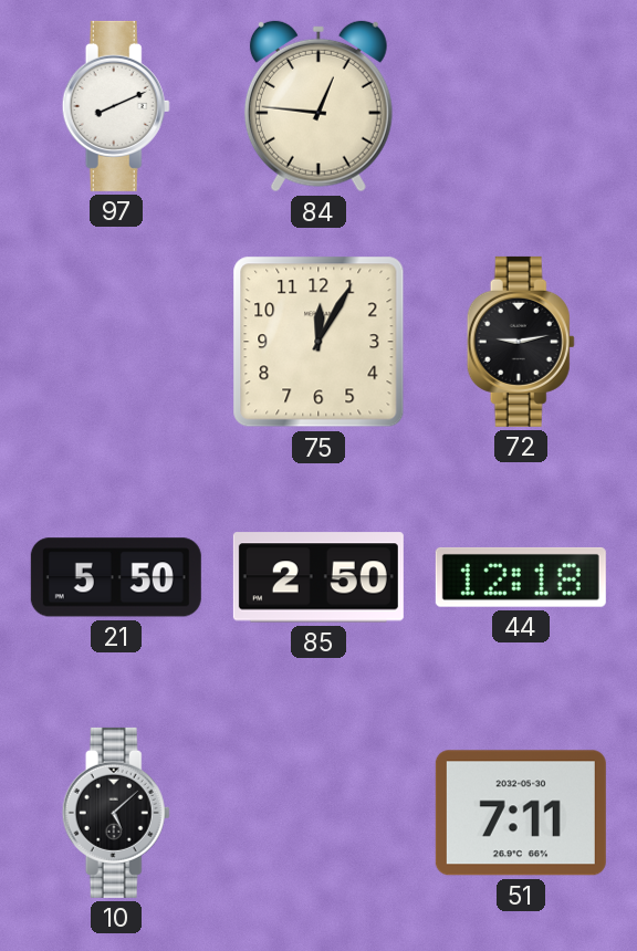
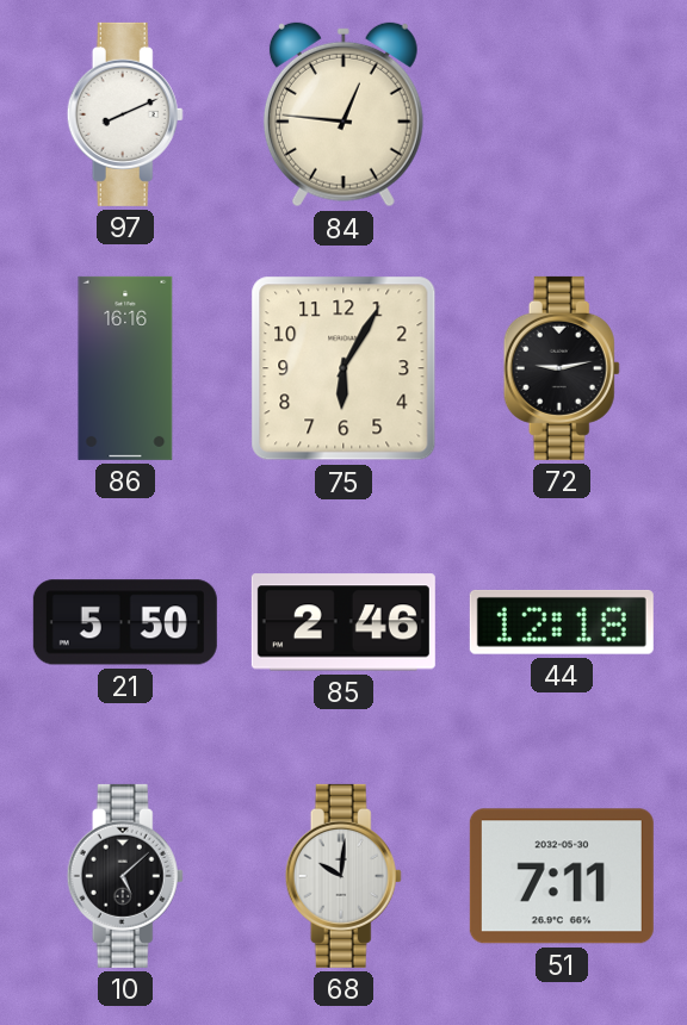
86: none -> 16:16 (125, 368)
75: 12:05 -> 6:05 (343, 368)
85: 2:50 -> 2:46 (343, 622)
68: none -> 10:01 (343, 876)
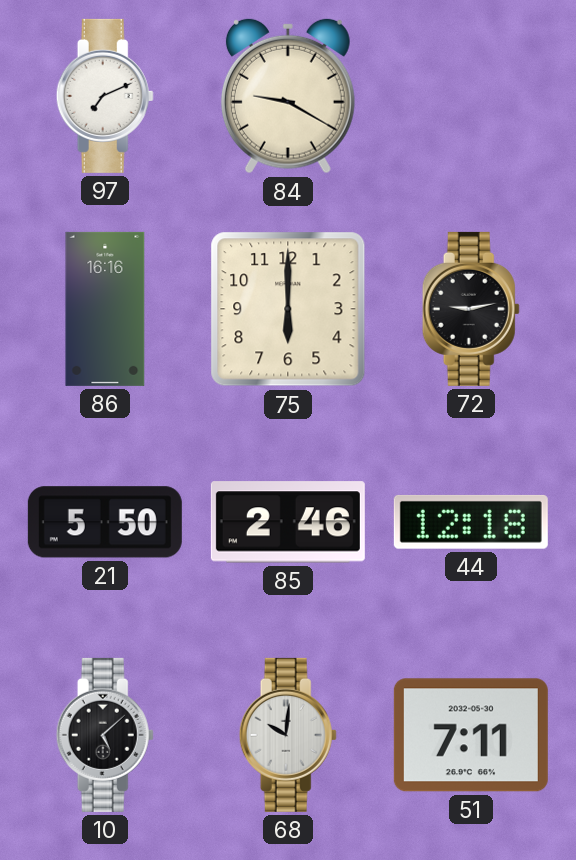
97: 8:11 -> 7:11 (105, 96)
84: 12:46 -> 9:20 (288, 96)
75: 6:05 -> 6:00 (288, 309)
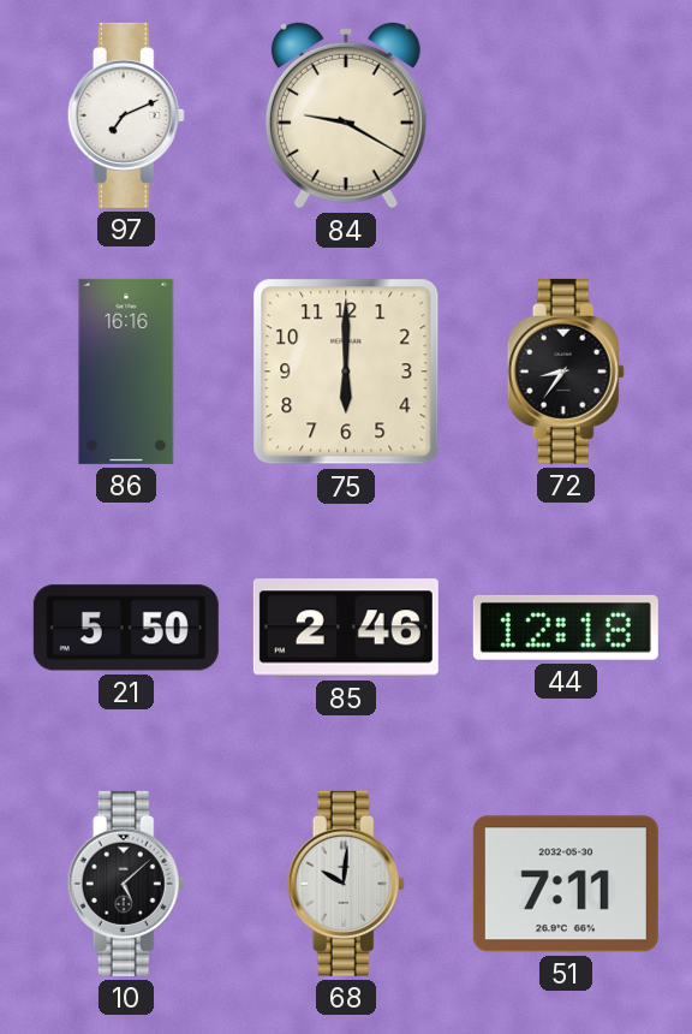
72: 9:13 -> 8:36 (566, 372)
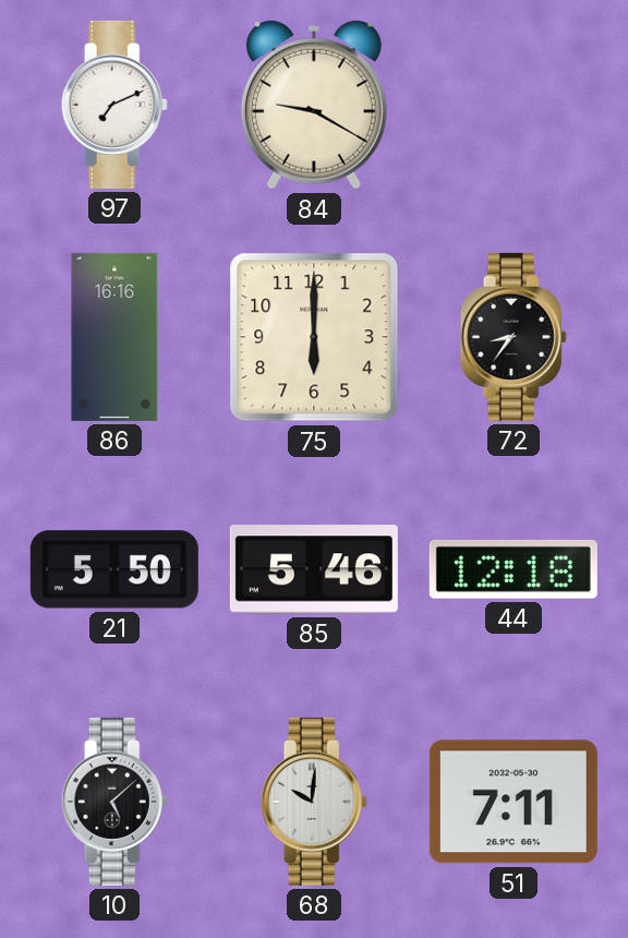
85: 2:46 -> 5:46 (314, 569)
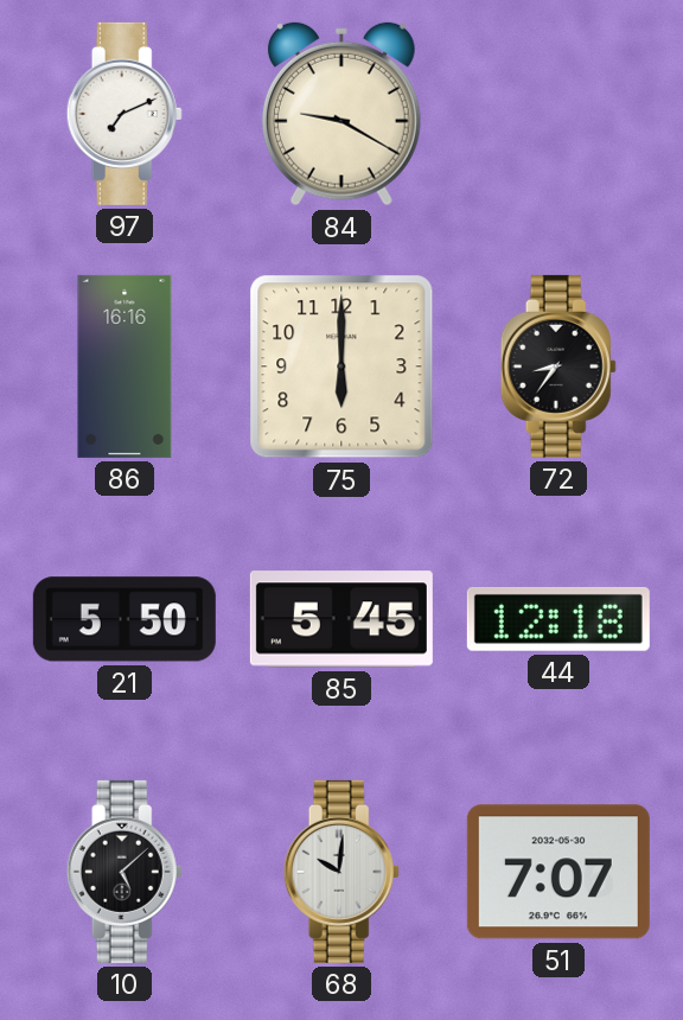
85: 5:46 -> 5:45 (341, 619)
51: 7:11 -> 7:07 (558, 872)
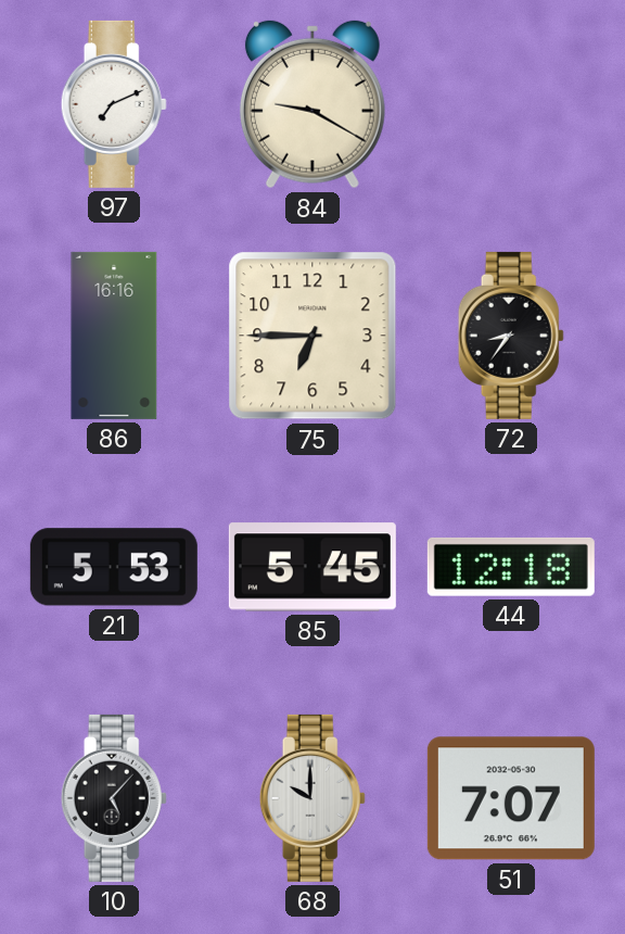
75: 6:00 -> 6:45 (312, 336)
21: 5:50 -> 5:53 (114, 567)
10: 5:08 -> 5:07 (114, 798)
68: 10:01 -> 10:00 (312, 798)
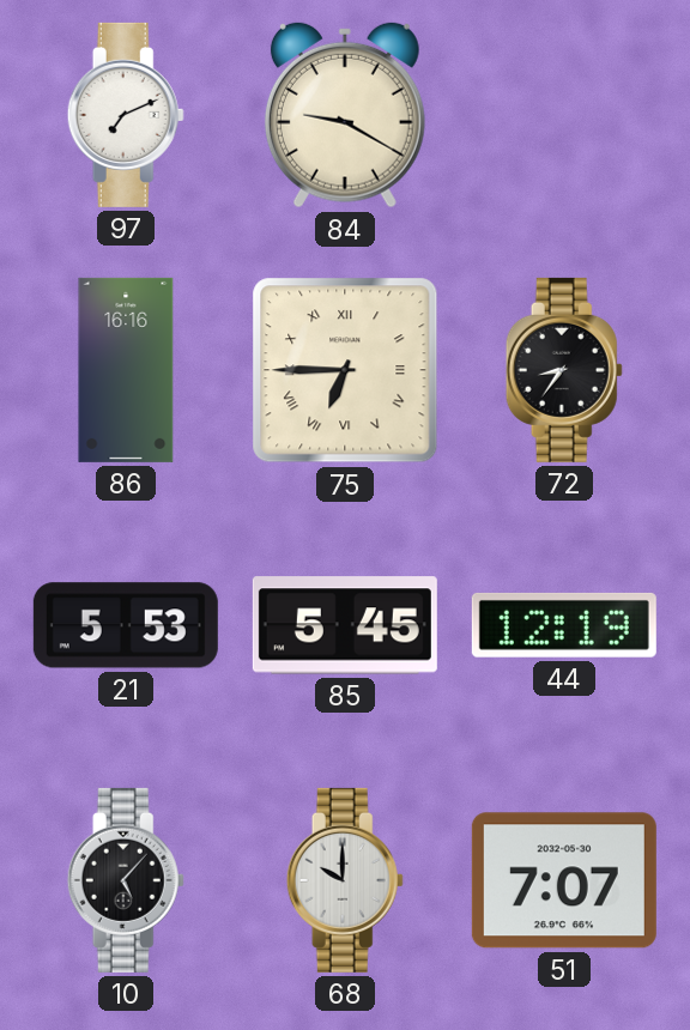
75 numerals: Arabic -> Roman (345, 370)
44: 12:18 -> 12:19 (564, 625)
